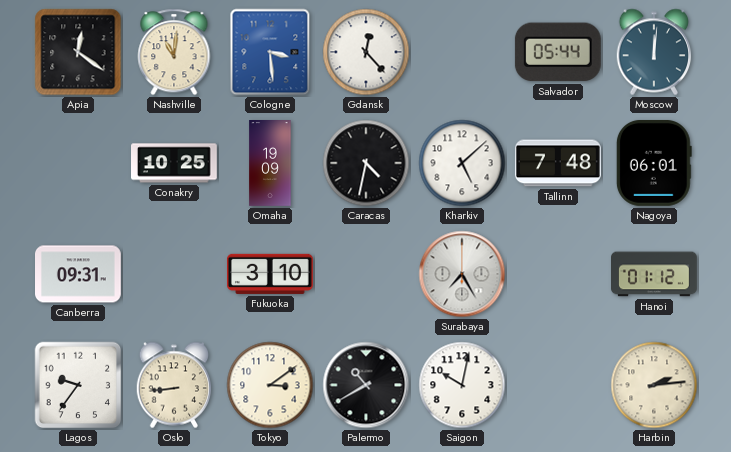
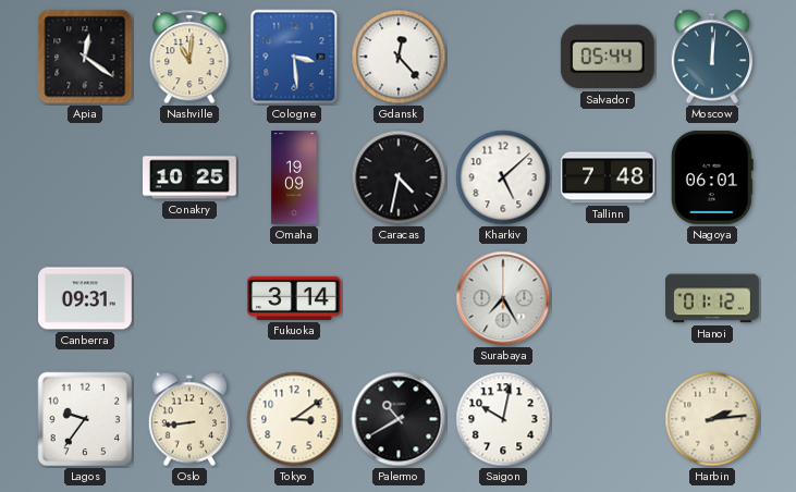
Fukuoka: 3:10 -> 3:14 (295, 298)
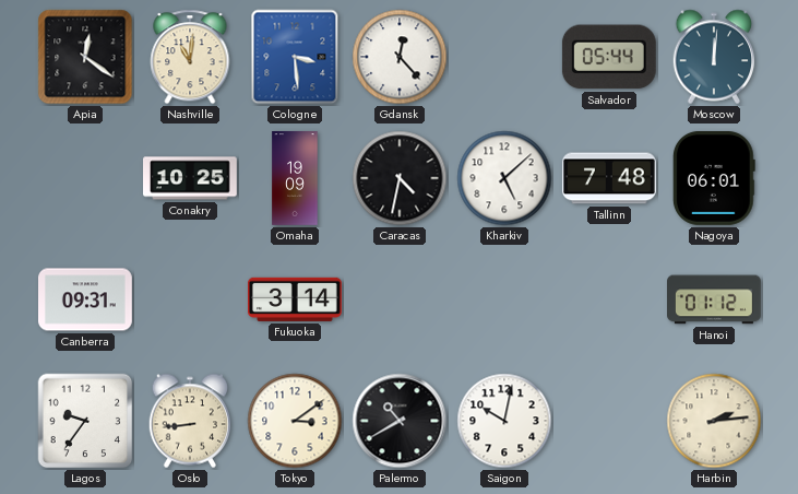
Surabaya: 7:25 -> none (503, 298)
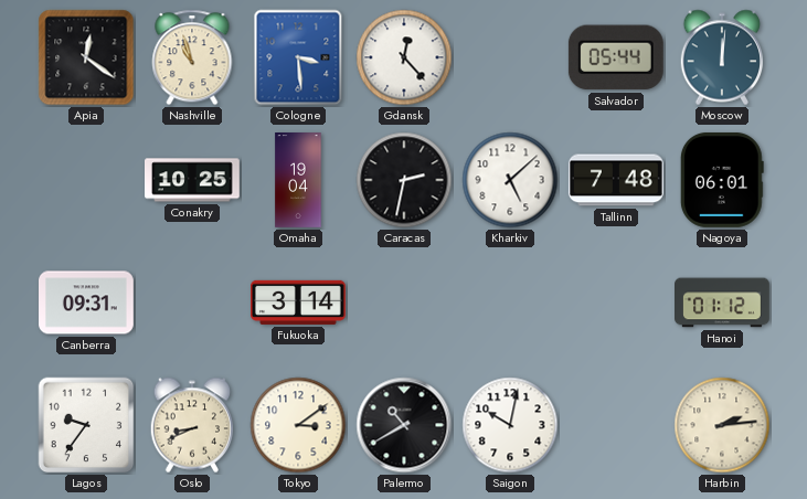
Nashville: 11:01 -> 10:57 (192, 57)
Omaha: 19:09 -> 19:04 (298, 180)
Caracas: 4:32 -> 2:32 (404, 180)
Oslo: 8:44 -> 8:41 (192, 425)
